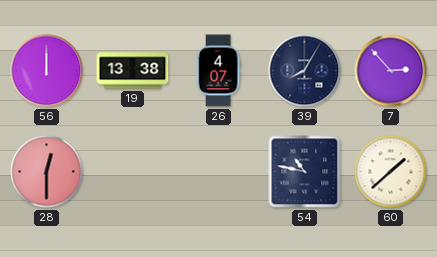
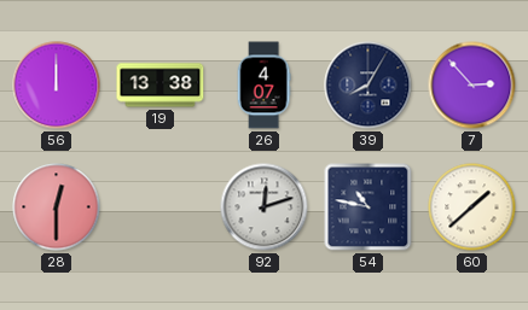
92: none -> 12:12 (265, 207)
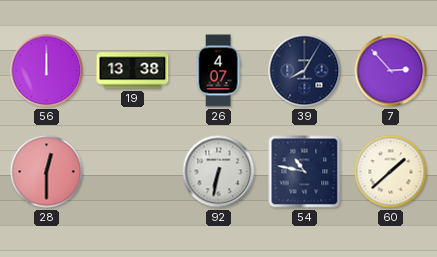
92: 12:12 -> 6:32 (219, 172)
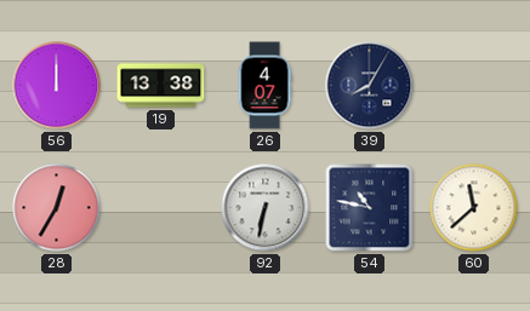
7: 2:53 -> none (391, 71)
28: 12:30 -> 12:35 (57, 208)
60: 1:38 -> 11:38 (474, 208)
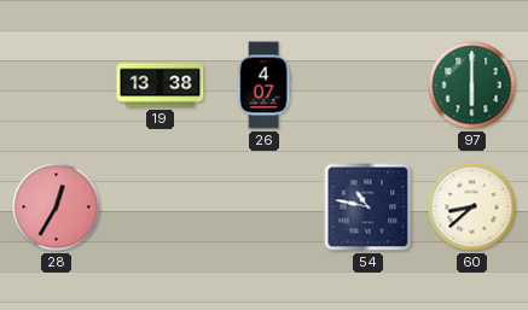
56: 12:00 -> none (57, 86)
39: 8:05 -> none (370, 86)
97: none -> 6:00 (472, 86)
92: 6:32 -> none (266, 208)
60: 11:38 -> 8:38 (472, 207)
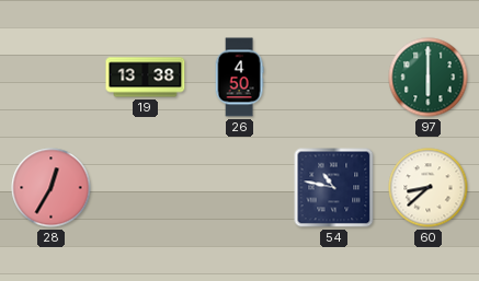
26: 4:07 -> 4:50 (239, 78)
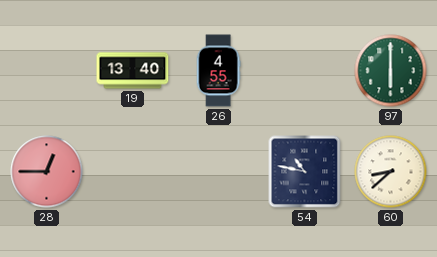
19: 13:38 -> 13:40 (133, 71)
26: 4:50 -> 4:55 (218, 71)
28: 12:35 -> 12:45 (47, 172)
